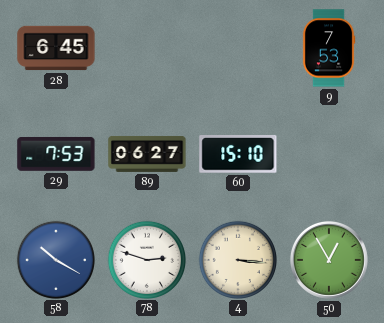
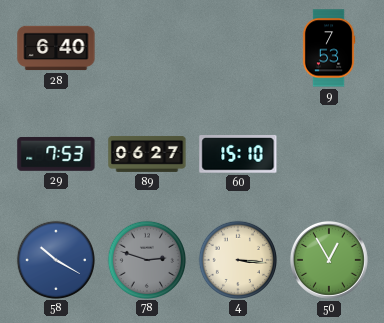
28: 6:45 -> 6:40 (56, 48)
78 dial: white -> grey (146, 259)
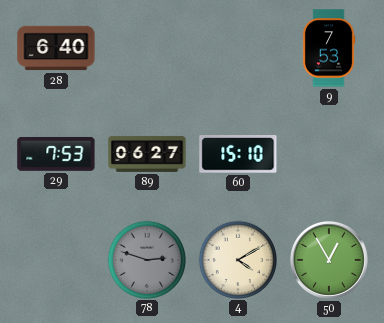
58: 10:20 -> none (55, 259)
4: 3:16 -> 4:10 (237, 259)
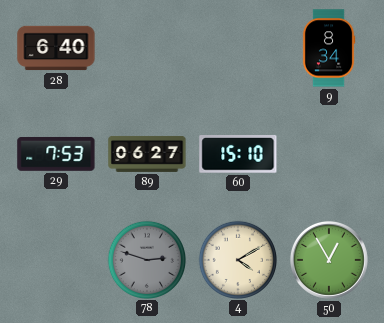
9: 7:53 -> 8:34 (329, 48)
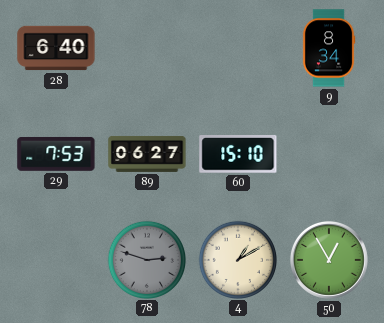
4: 4:10 -> 1:10 (237, 259)
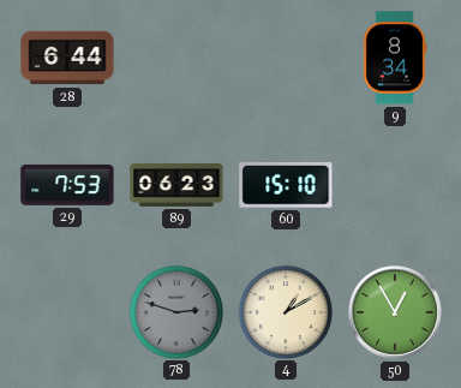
28: 6:40 -> 6:44 (67, 58)
89: 06:27 -> 06:23 (176, 185)
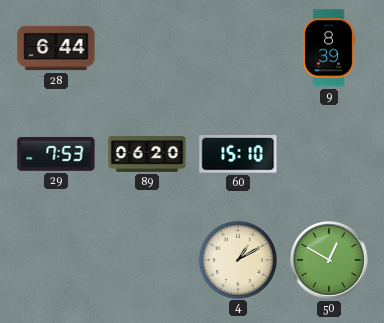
9: 8:34 -> 8:39 (329, 48)
89: 06:23 -> 06:20 (147, 154)
78: 2:48 -> none (175, 311)
50: 12:55 -> 12:50 (329, 260)
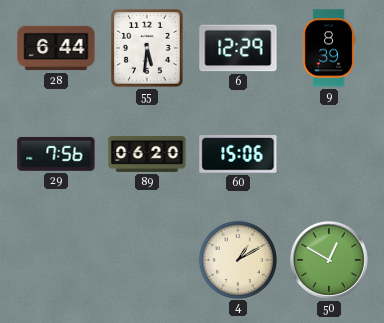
55: none -> 5:31 (147, 48)
6: none -> 12:29 (238, 48)
29: 7:53 -> 7:56 (56, 154)
60: 15:10 -> 15:06 (238, 155)
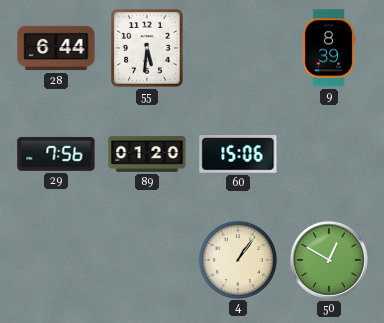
6: 12:29 -> none (238, 48)
89: 06:20 -> 01:20 (147, 154)
4: 1:10 -> 1:06 (237, 259)
